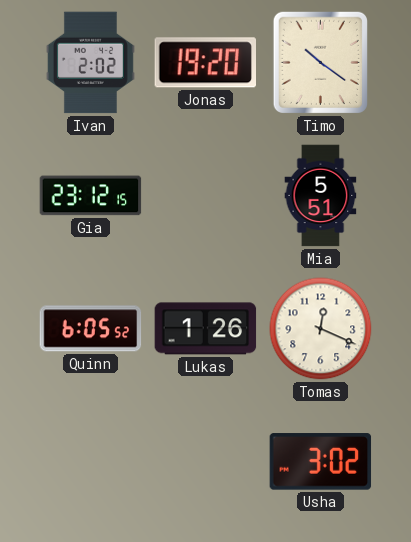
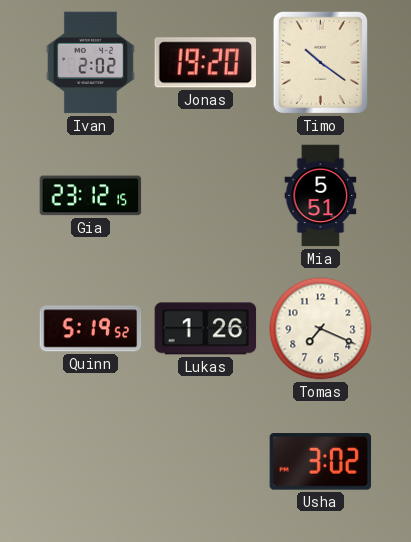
Quinn: 6:05 -> 5:19 (91, 329)
Tomas: 12:19 -> 7:19 (321, 329)
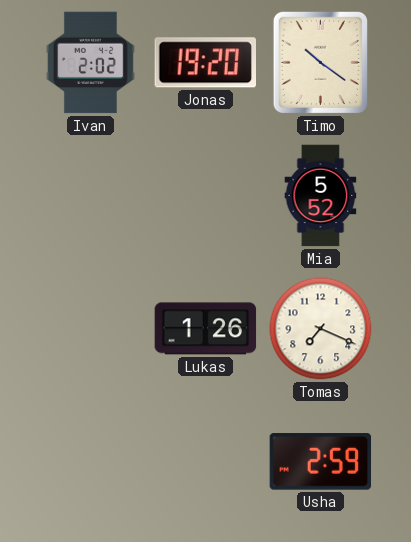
Gia: 23:12 -> none (91, 196)
Mia: 5:51 -> 5:52 (321, 196)
Quinn: 5:19 -> none (91, 329)
Usha: 3:02 -> 2:59 (321, 462)
